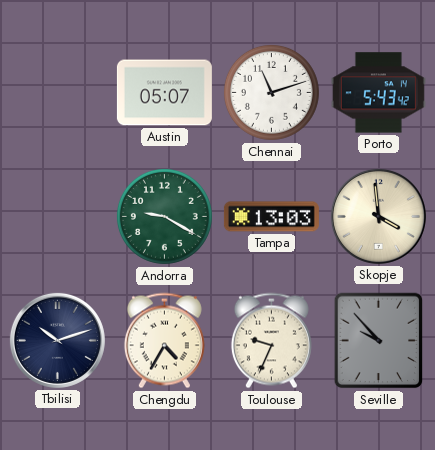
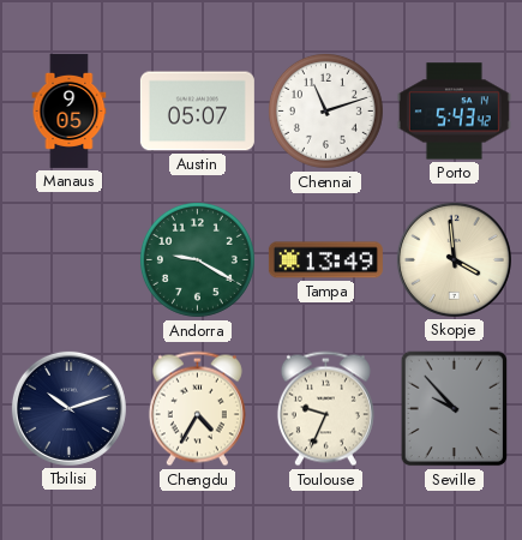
Manaus: none -> 9:05 (70, 110)
Tampa: 13:03 -> 13:49 (325, 260)
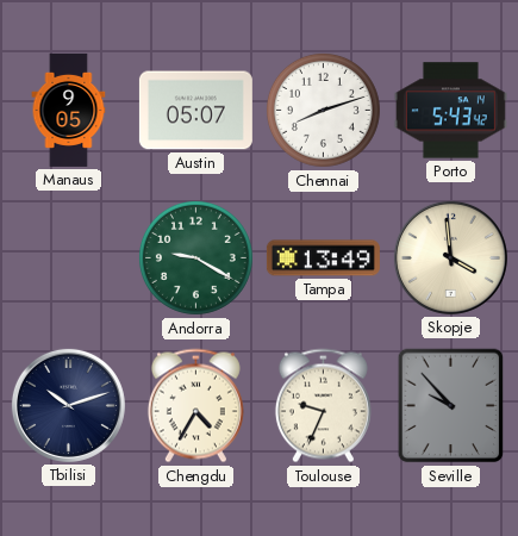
Chennai: 11:12 -> 8:12 (323, 110)
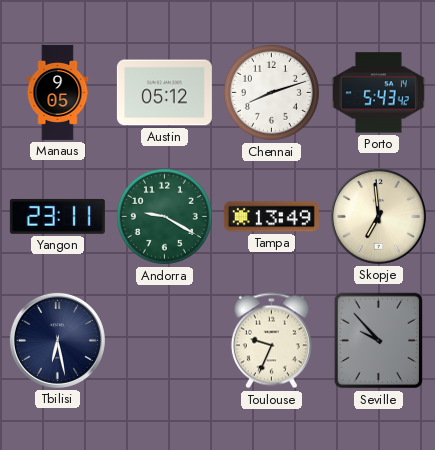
Austin: 05:07 -> 05:12 (164, 93)
Yangon: none -> 23:11 (57, 216)
Skopje: 3:59 -> 6:59 (378, 216)
Tbilisi: 10:12 -> 6:28 (57, 340)
Chengdu: 4:35 -> none (195, 406)
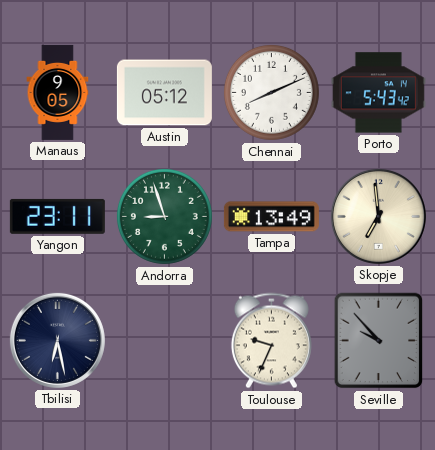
Chennai: 8:12 -> 8:11 (271, 92)
Andorra: 9:20 -> 8:57 (164, 216)
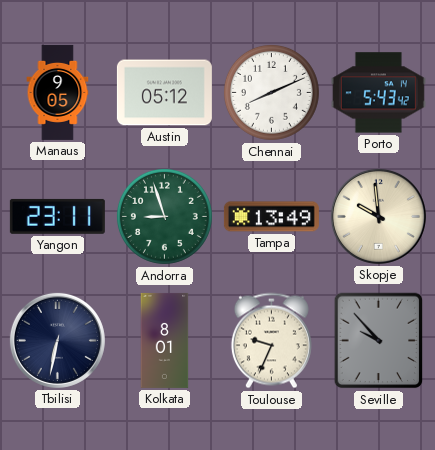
Skopje: 6:59 -> 9:59 (378, 216)
Tbilisi: 6:28 -> 6:32 (57, 340)
Kolkata: none -> 8:01 (165, 340)
